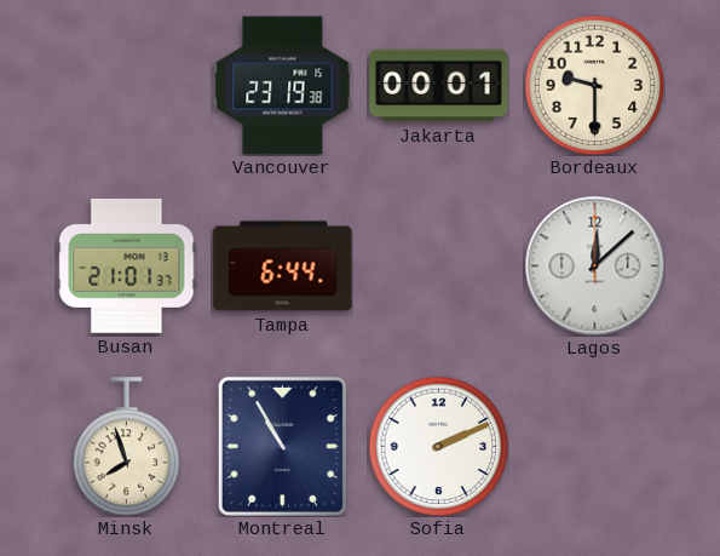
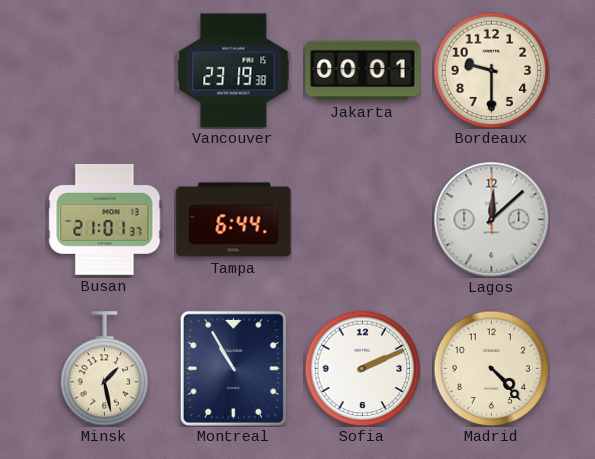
Minsk: 7:57 -> 1:28 (105, 369)
Madrid: none -> 4:23 (491, 368)
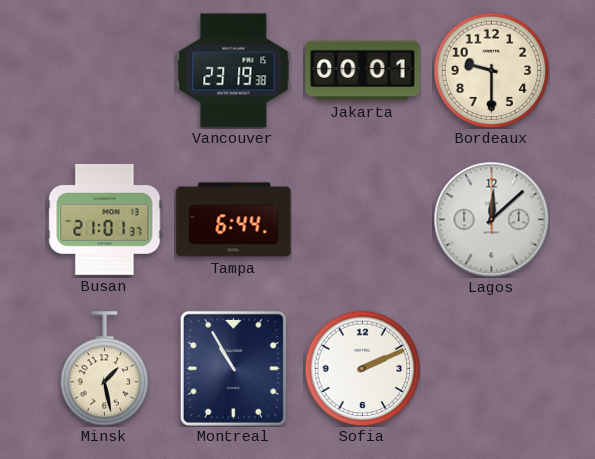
Madrid: 4:23 -> none (491, 368)
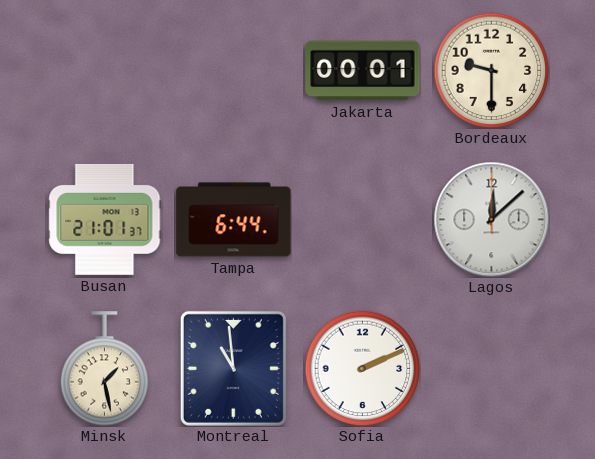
Vancouver: 23:19 -> none (234, 71)
Montreal: 10:55 -> 10:59 (233, 368)
